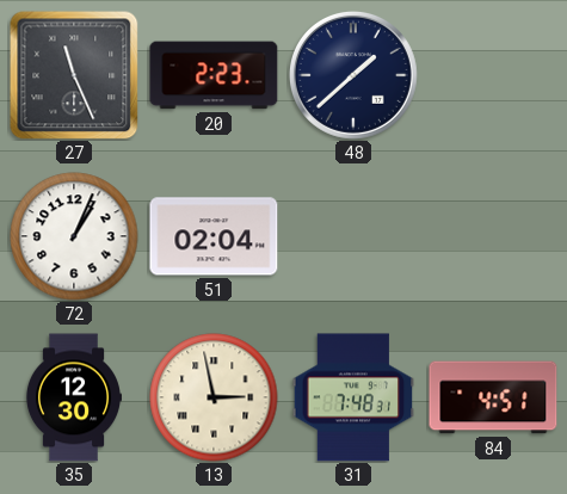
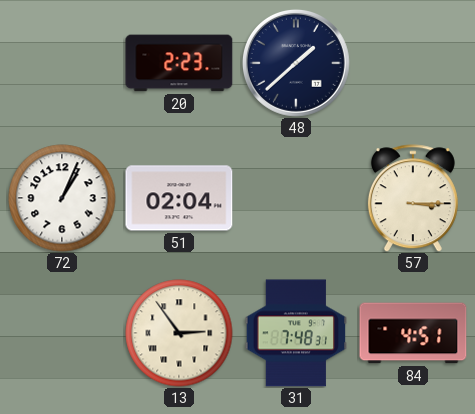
27: 11:26 -> none (74, 75)
57: none -> 3:15 (413, 198)
35: 12:30 -> none (73, 397)
13: 2:58 -> 2:54 (179, 333)
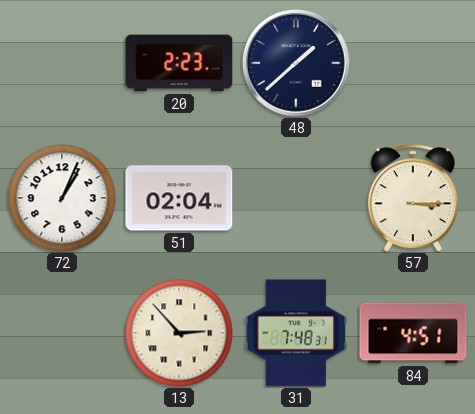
13: 2:54 -> 2:53 (179, 333)
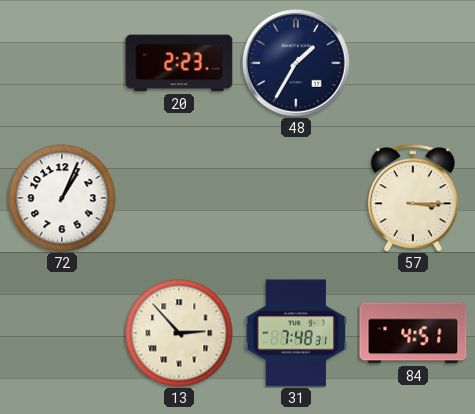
48: 1:38 -> 1:35 (296, 63)
51: 02:04 -> none (179, 198)
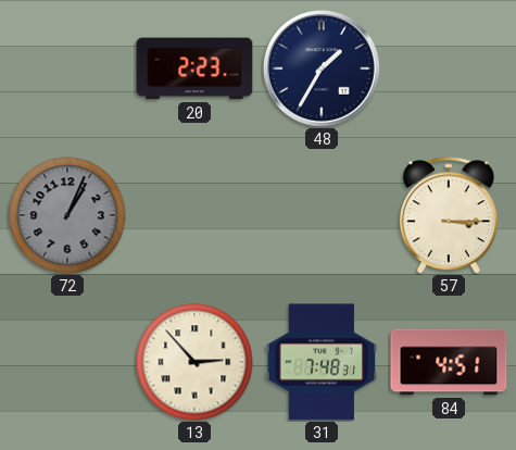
72 dial: white -> grey (67, 215)
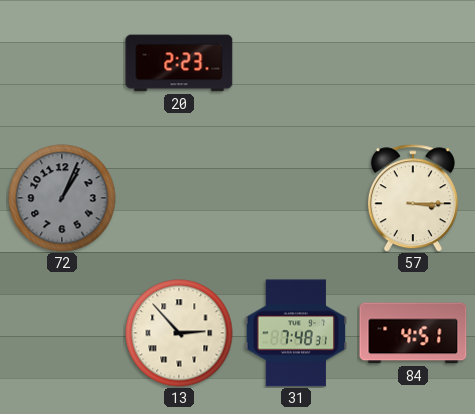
48: 1:35 -> none (322, 68)
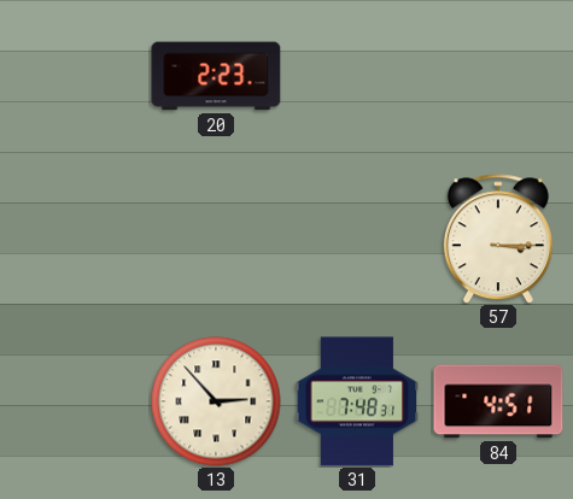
72: 1:04 -> none (62, 198)
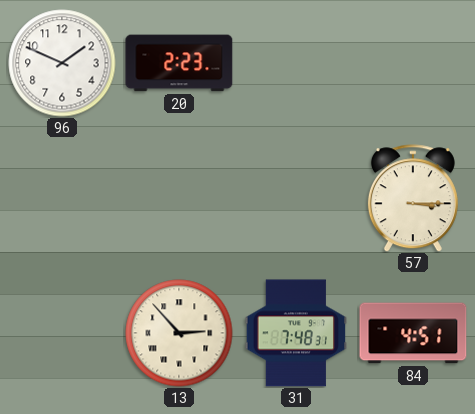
96: none -> 1:49 (62, 63)
